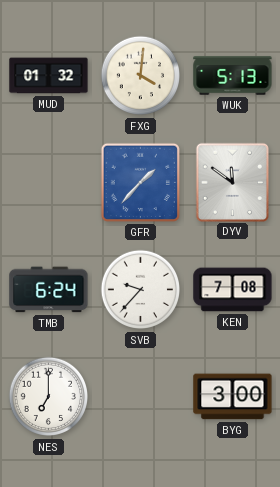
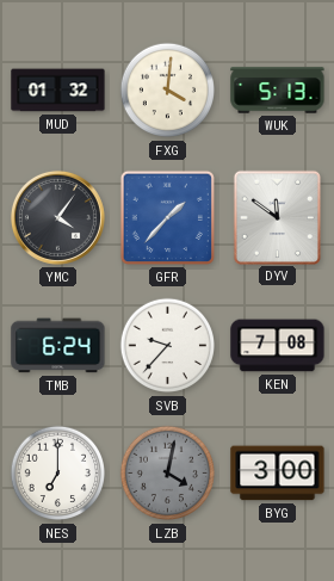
YMC: none -> 4:06 (57, 217)
LZB: none -> 4:02 (168, 474)
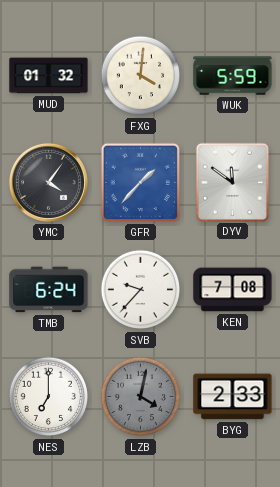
WUK: 5:13 -> 5:59 (233, 76)
BYG: 3:00 -> 2:33 (233, 397)
